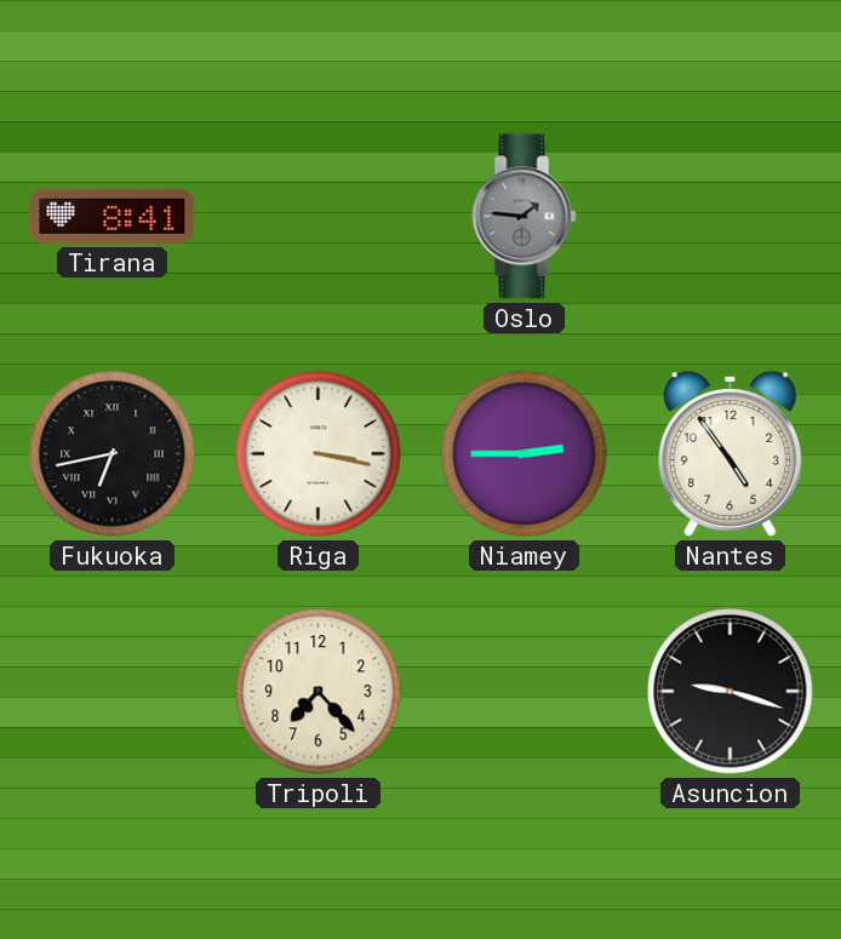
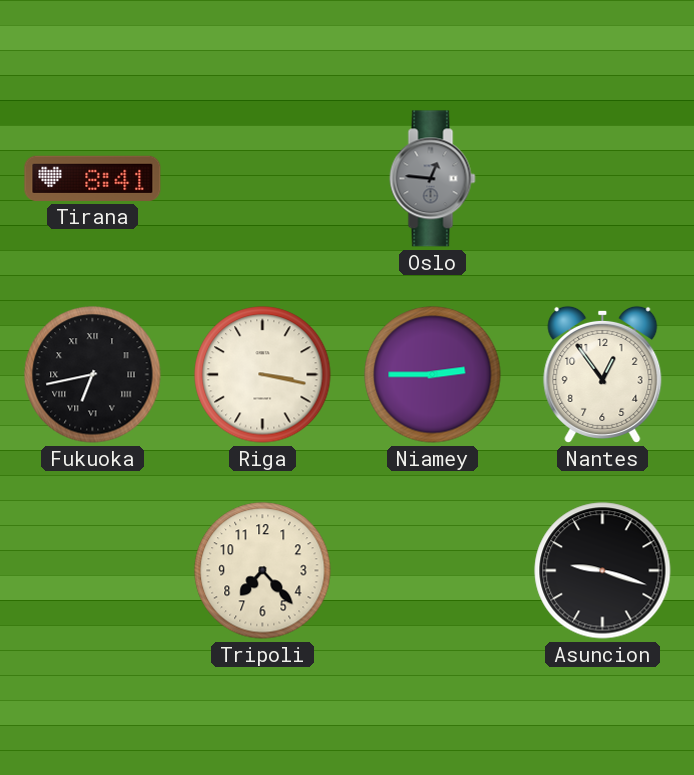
Oslo: 1:46 -> 12:46 (433, 179)
Nantes: 4:54 -> 12:54 (603, 374)
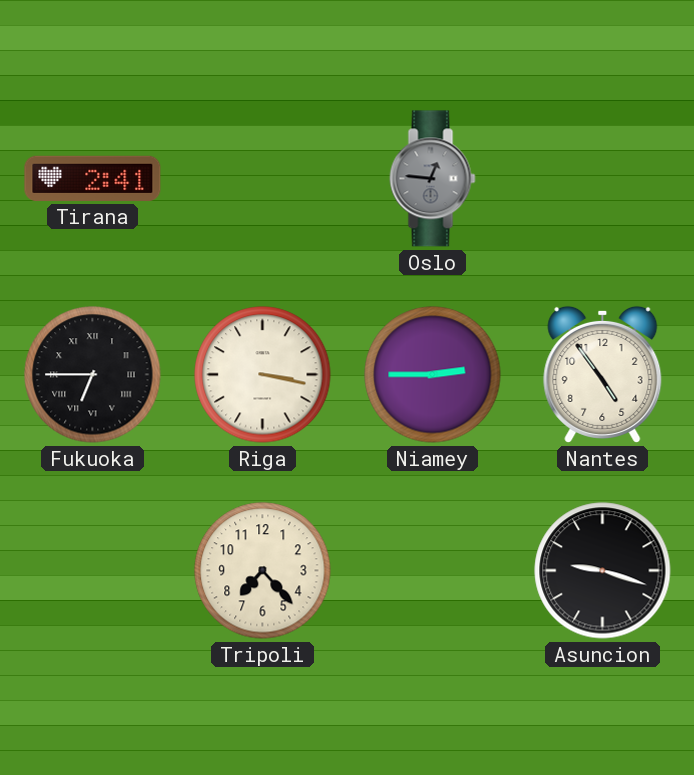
Tirana: 8:41 -> 2:41 (93, 178)
Fukuoka: 6:43 -> 6:45 (93, 375)
Nantes: 12:54 -> 4:54 (603, 374)
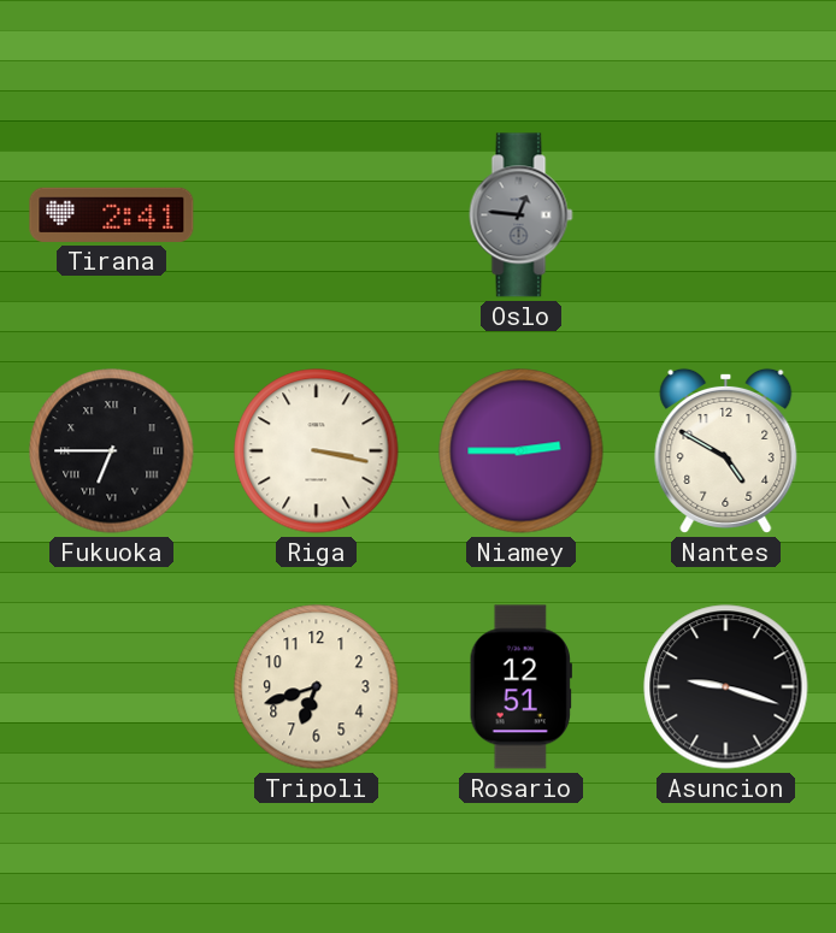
Nantes: 4:54 -> 4:50 (726, 450)
Tripoli: 7:23 -> 6:42 (317, 687)
Rosario: none -> 12:51 (520, 687)
